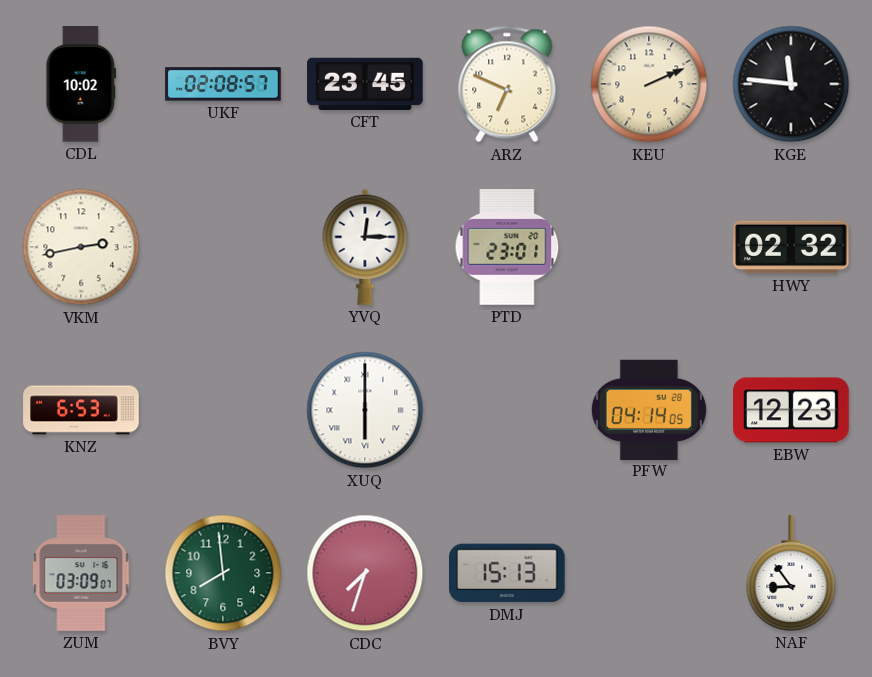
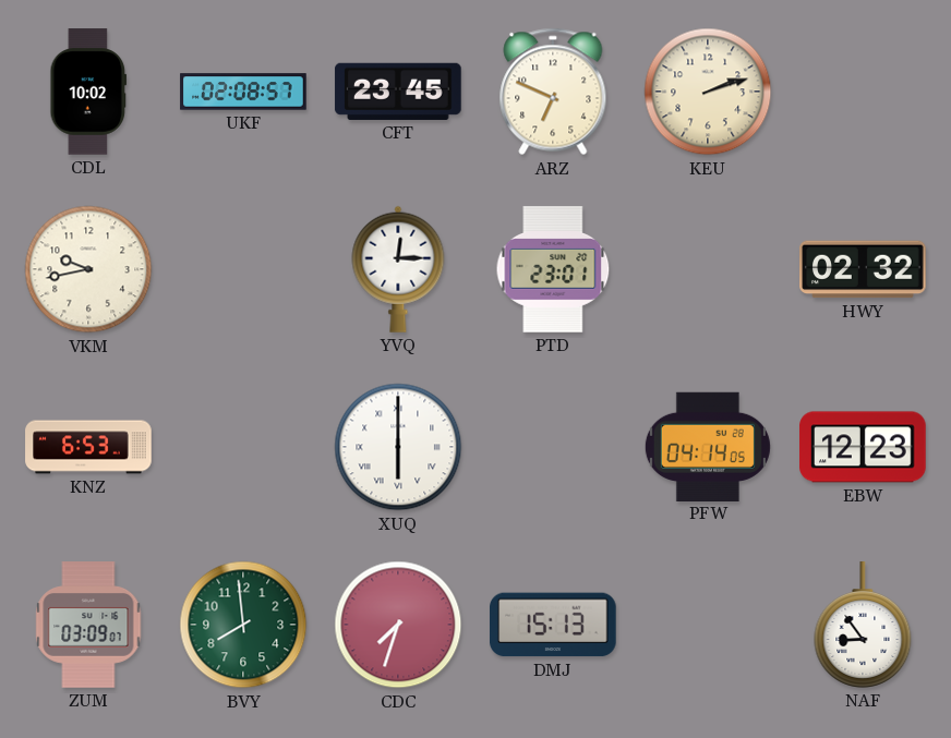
KEU: 2:11 -> 2:12 (708, 92)
KGE: 11:46 -> none (791, 84)
VKM: 2:43 -> 9:43 (88, 269)
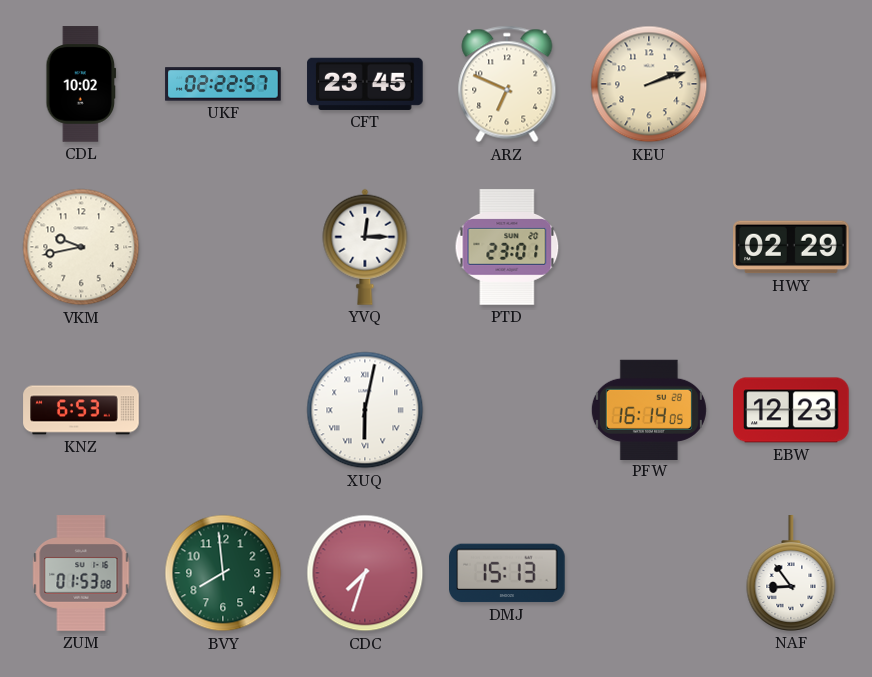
UKF: 02:08 -> 02:22 (223, 84)
HWY: 02:32 -> 02:29 (791, 247)
XUQ: 6:00 -> 6:02 (365, 410)
PFW: 04:14 -> 16:14 (649, 409)
ZUM: 03:09 -> 01:53 (81, 573)
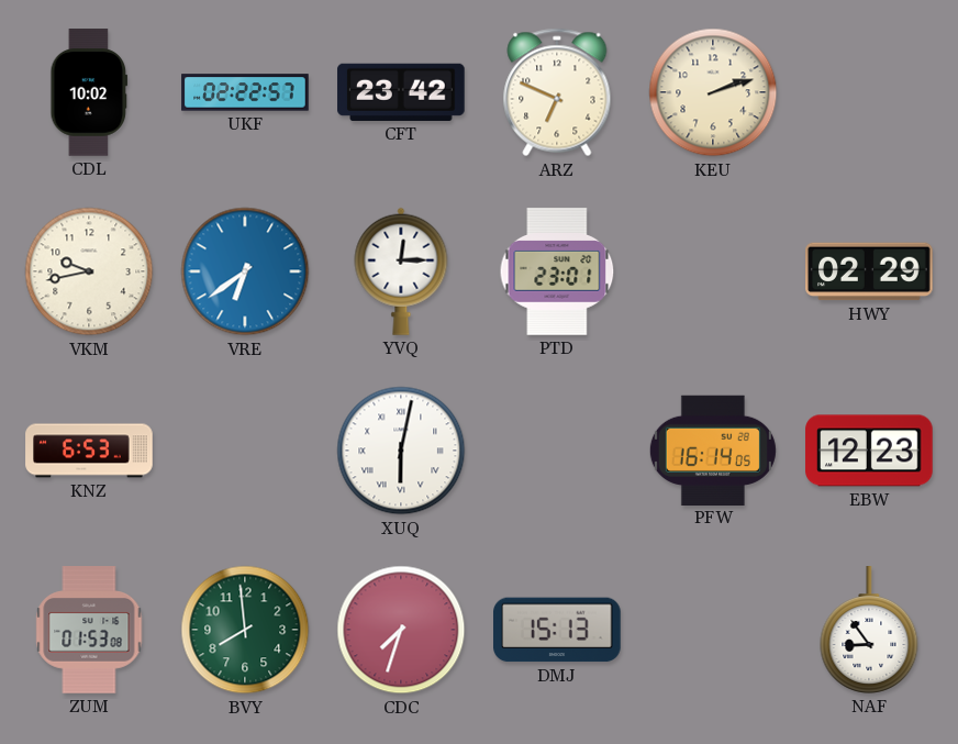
CFT: 23:45 -> 23:42 (401, 92)
VRE: none -> 6:39 (245, 271)
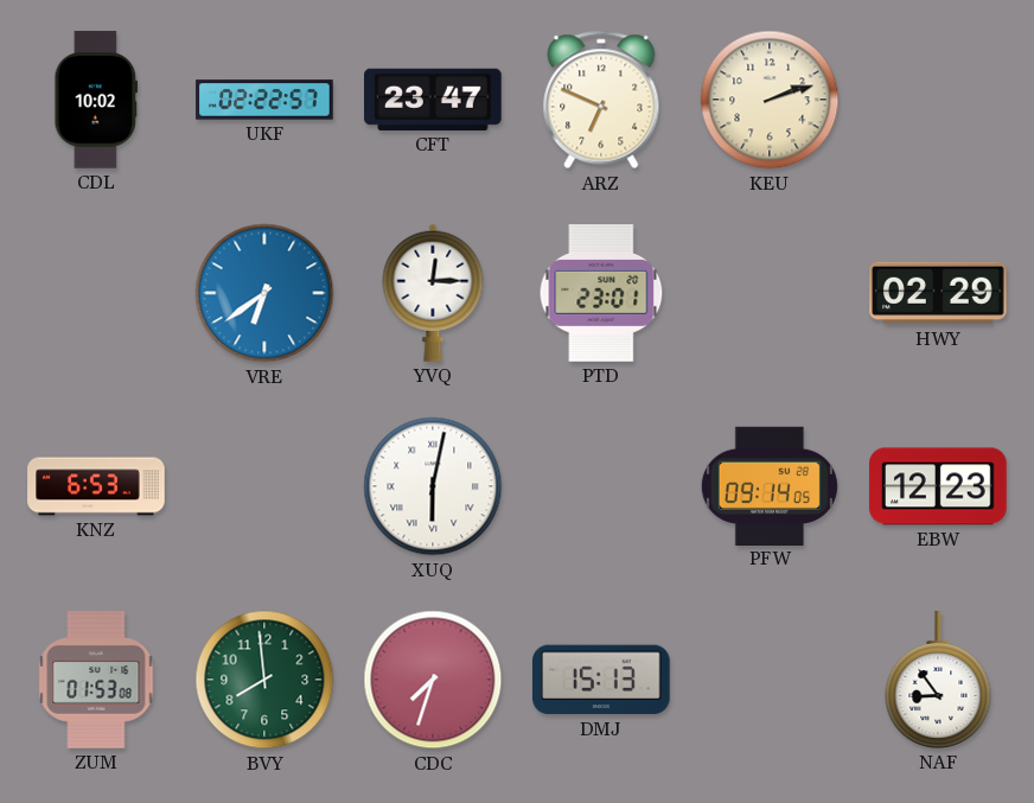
CFT: 23:42 -> 23:47 (433, 100)
VKM: 9:43 -> none (89, 271)
PFW: 16:14 -> 09:14 (770, 485)
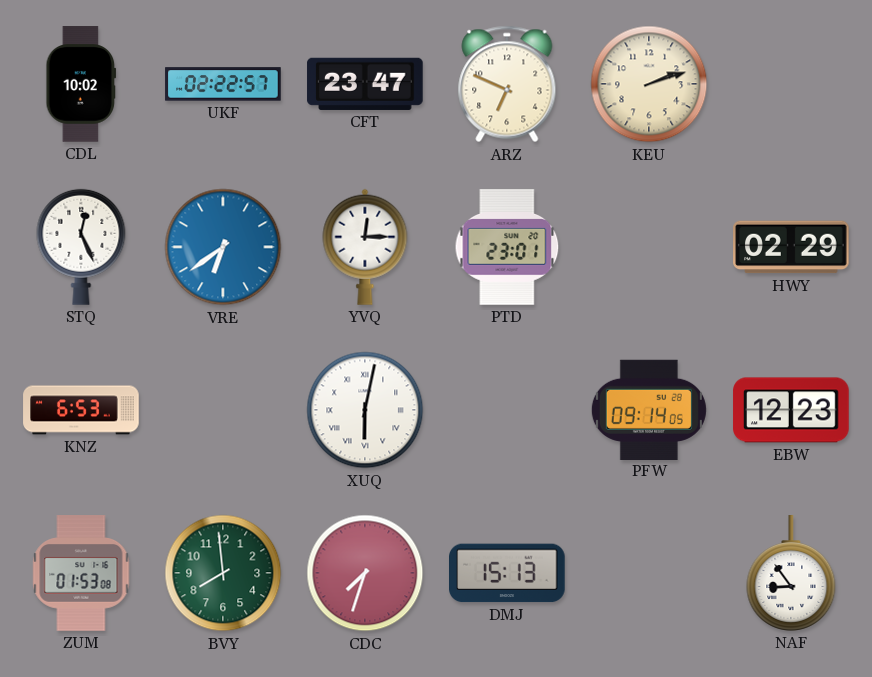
STQ: none -> 12:26 (81, 247)
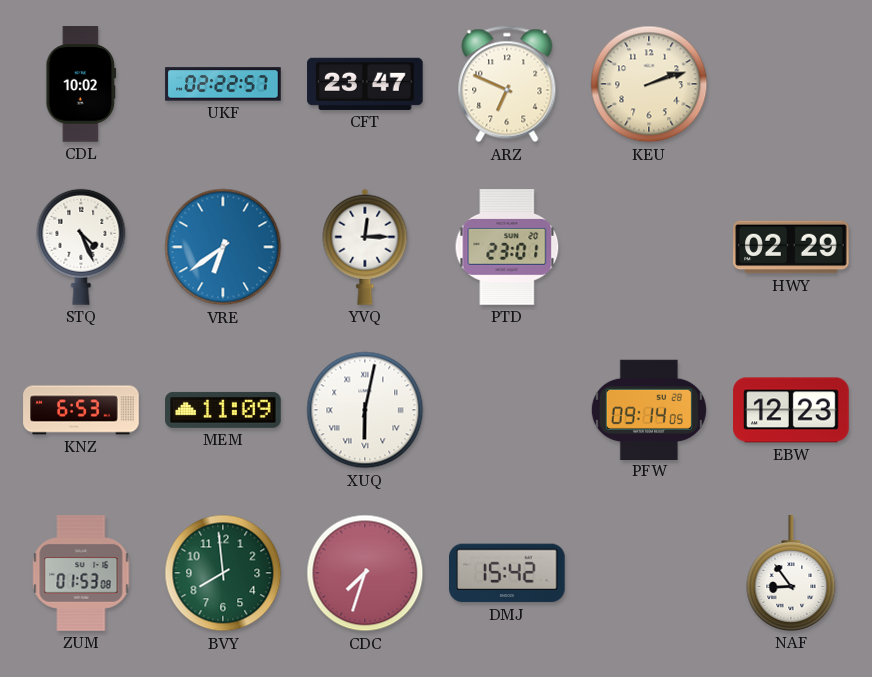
STQ: 12:26 -> 4:26 (81, 247)
MEM: none -> 11:09 (223, 410)
DMJ: 15:13 -> 15:42 (507, 573)
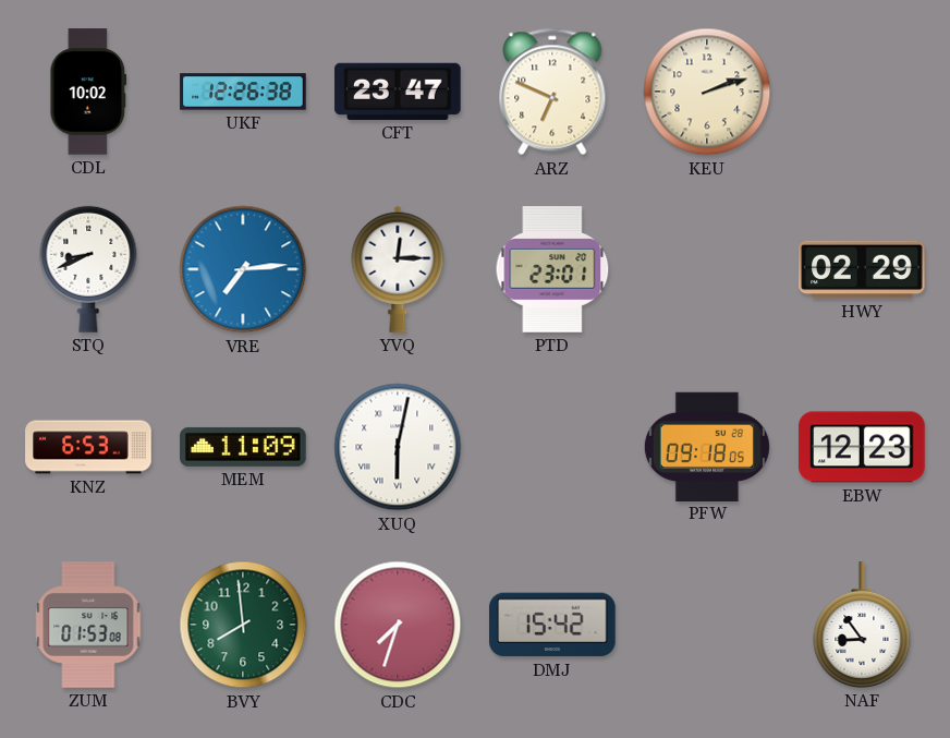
UKF: 02:22 -> 12:26 (243, 92)
STQ: 4:26 -> 8:41 (88, 269)
VRE: 6:39 -> 7:14 (243, 269)
PFW: 09:14 -> 09:18 (707, 446)
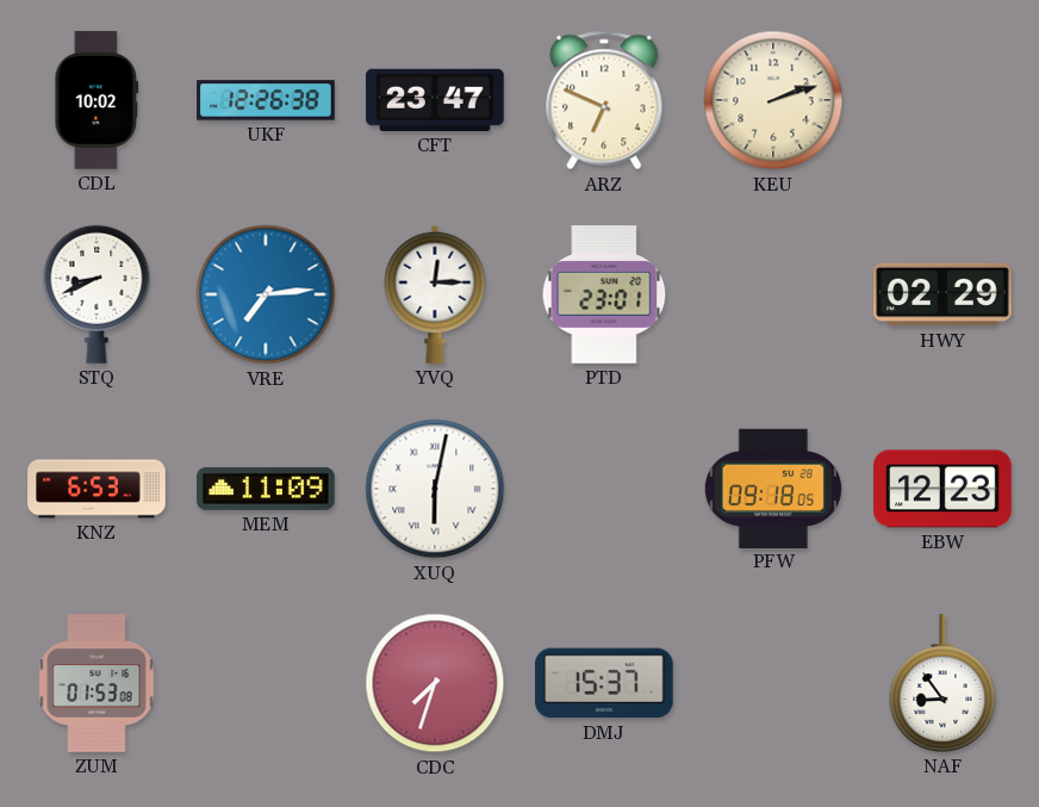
BVY: 7:59 -> none (243, 625)
DMJ: 15:42 -> 15:37 (604, 683)
